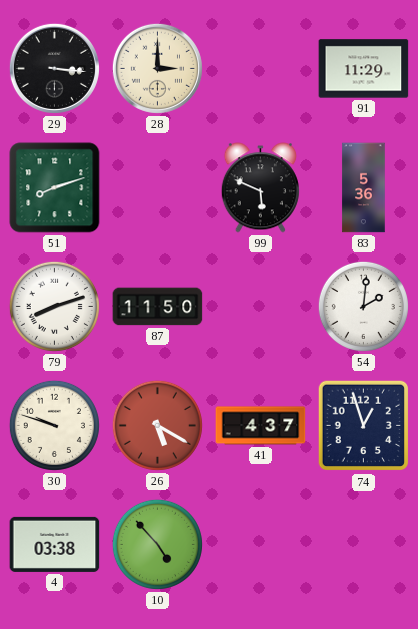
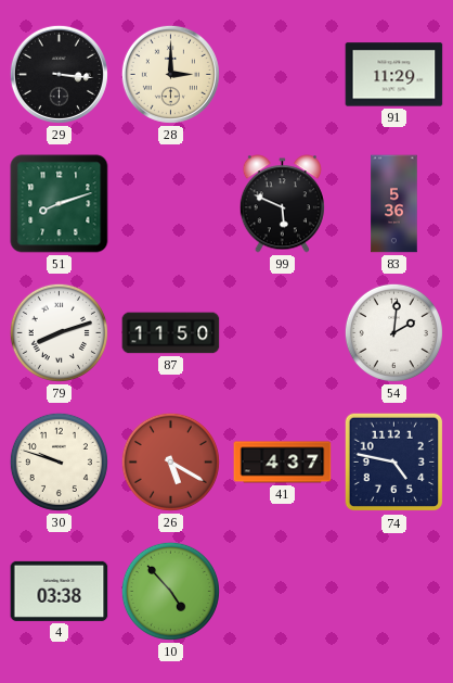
74: 12:57 -> 4:47 (394, 463)
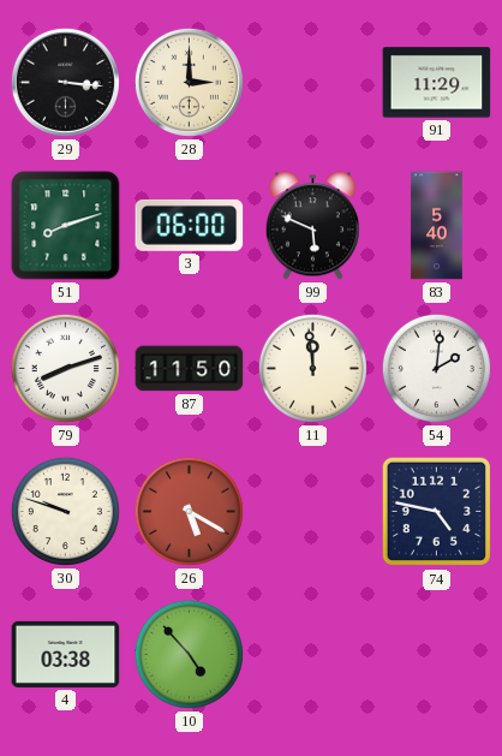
3: none -> 06:00 (190, 225)
83: 5:36 -> 5:40 (437, 226)
11: none -> 11:59 (312, 368)
41: 4:37 -> none (283, 463)
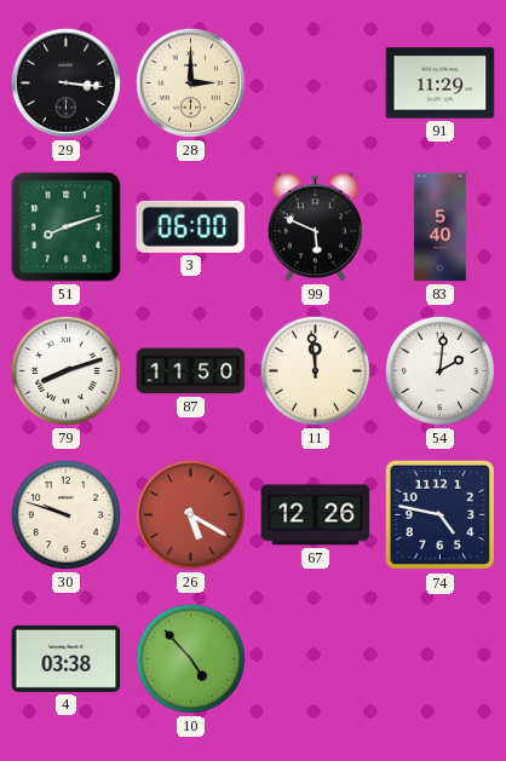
67: none -> 12:26 (316, 515)
